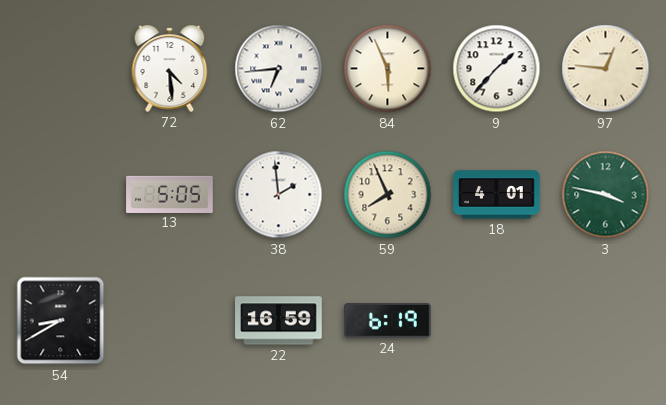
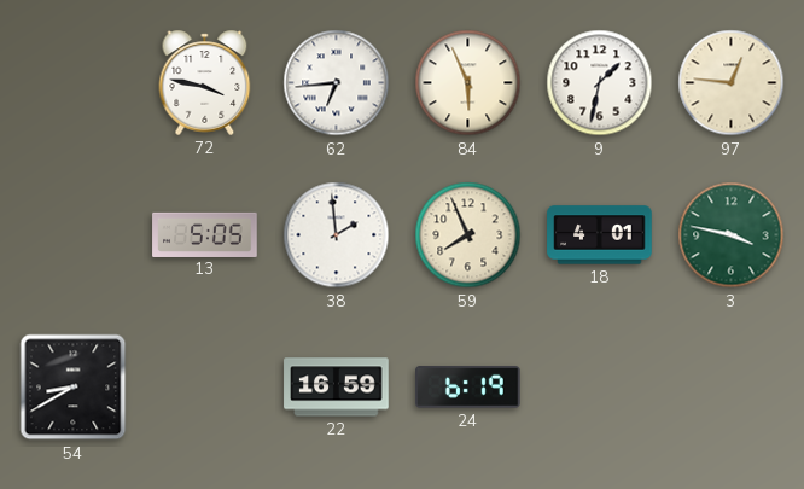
72: 4:29 -> 3:47 (205, 82)
9: 1:37 -> 1:32 (600, 83)
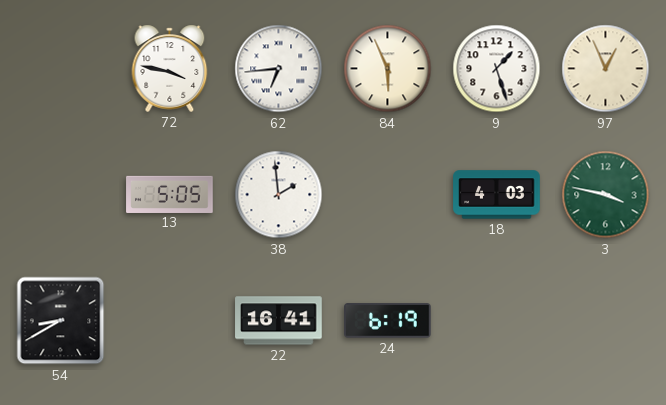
9: 1:32 -> 1:27 (497, 69)
97: 12:46 -> 12:56 (606, 69)
59: 7:56 -> none (468, 235)
18: 4:01 -> 4:03 (497, 195)
22: 16:59 -> 16:41 (279, 321)
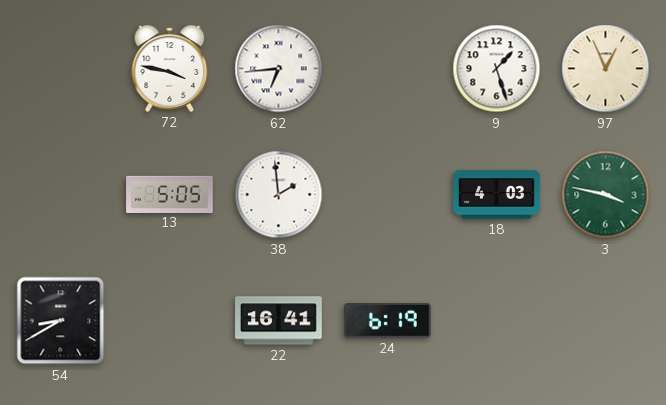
84: 5:56 -> none (388, 69)
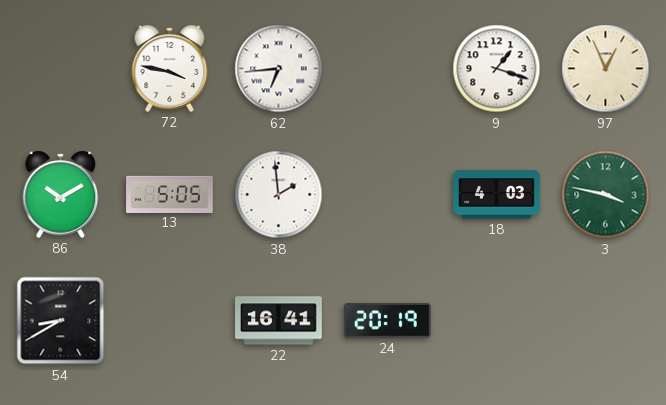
9: 1:27 -> 1:18 (497, 69)
86: none -> 10:10 (61, 194)
24: 6:19 -> 20:19 (388, 321)
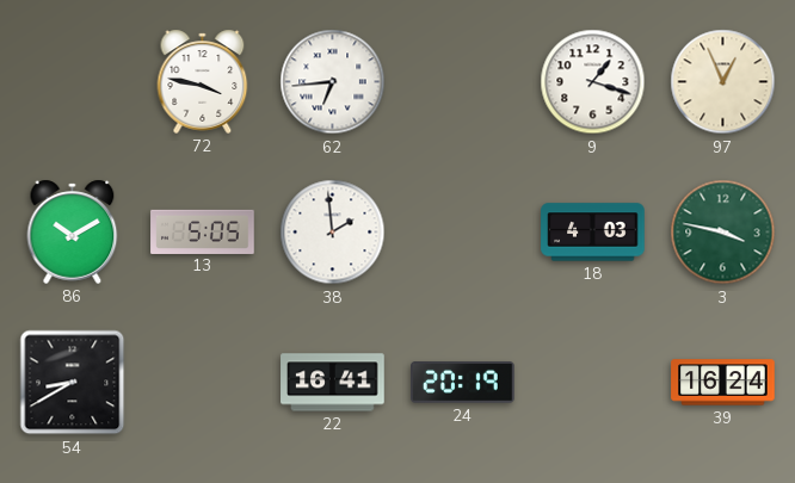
39: none -> 16:24 (723, 383)
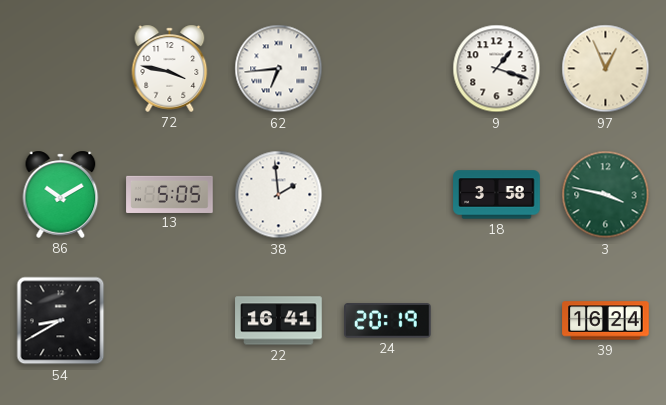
18: 4:03 -> 3:58 (497, 195)
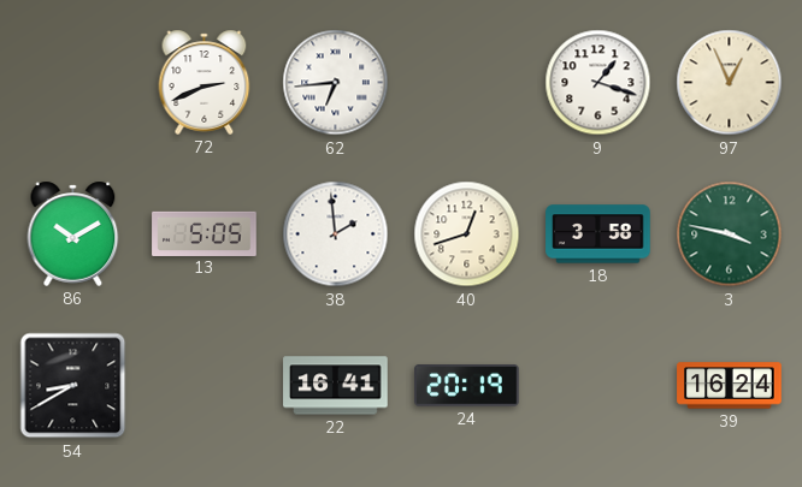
72: 3:47 -> 2:41 (205, 82)
40: none -> 12:42 (467, 234)
